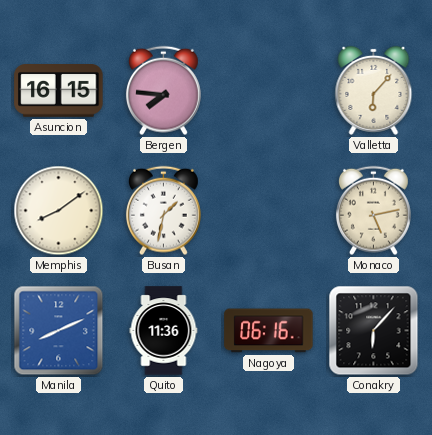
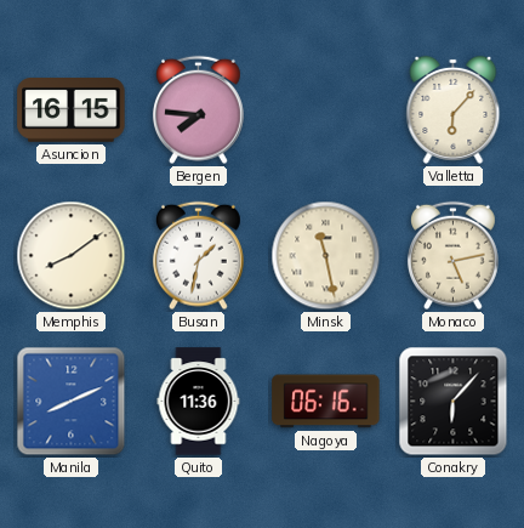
Minsk: none -> 11:28 (326, 256)
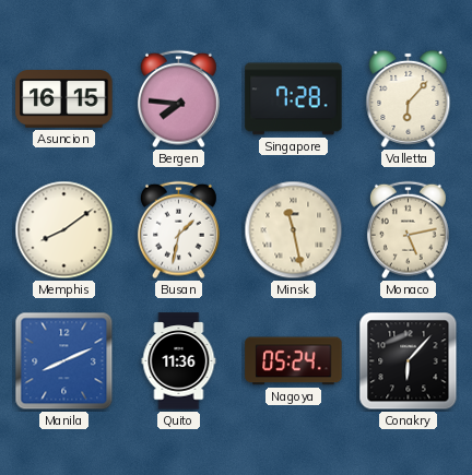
Singapore: none -> 7:28 (294, 99)
Nagoya: 06:16 -> 05:24 (294, 361)
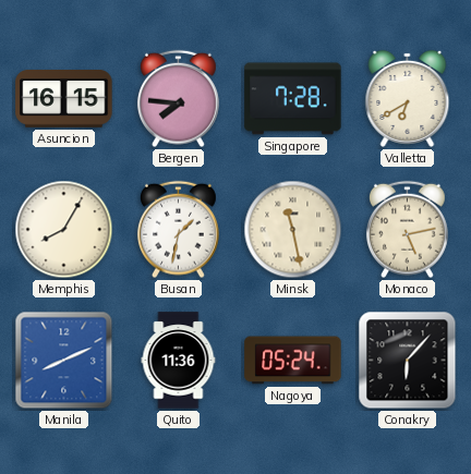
Valletta: 6:07 -> 6:40 (408, 98)
Memphis: 8:09 -> 8:05 (64, 230)
